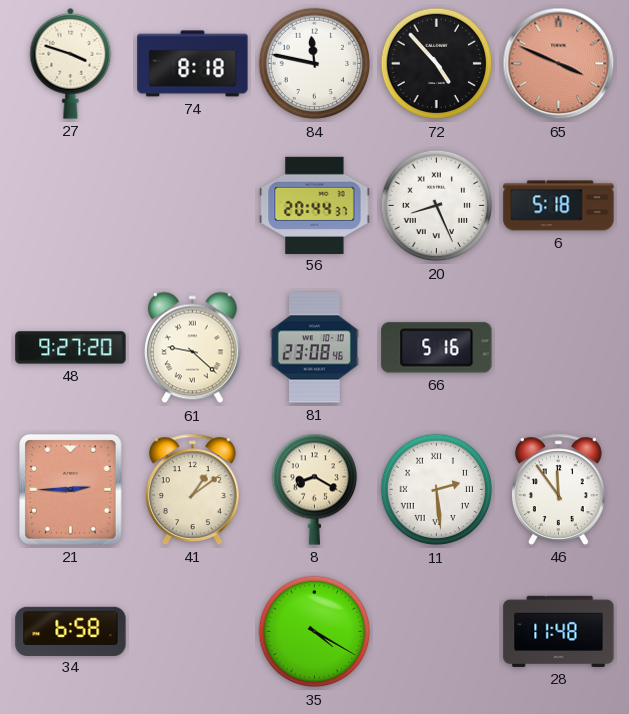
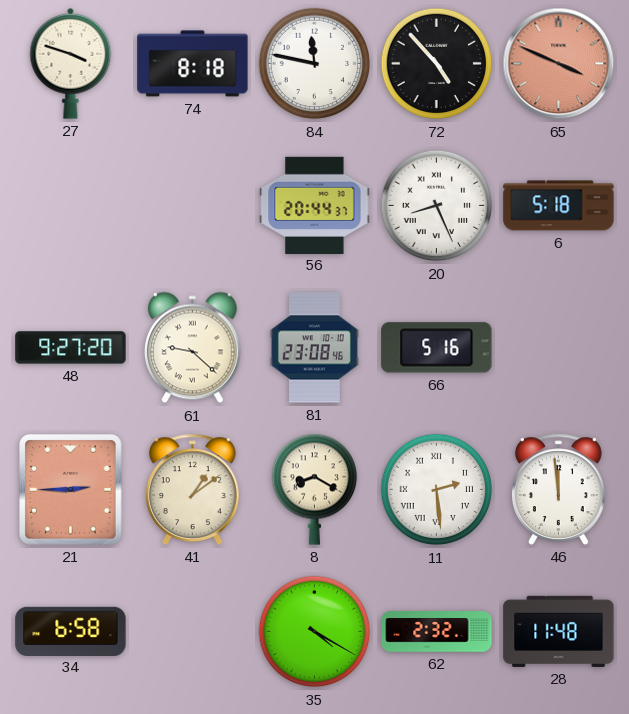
46: 11:54 -> 11:59 (559, 489)
62: none -> 2:32 (437, 632)
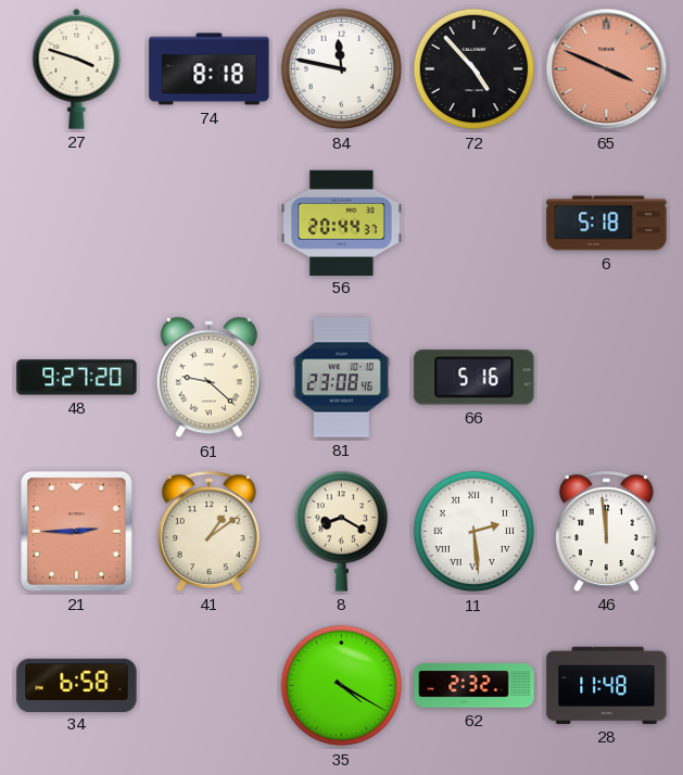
20: 8:26 -> none (437, 206)
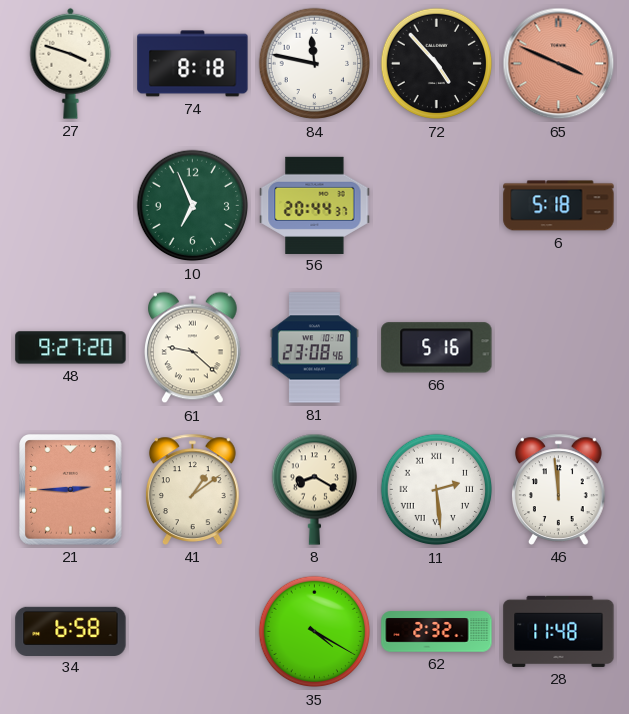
10: none -> 6:56 (193, 206)
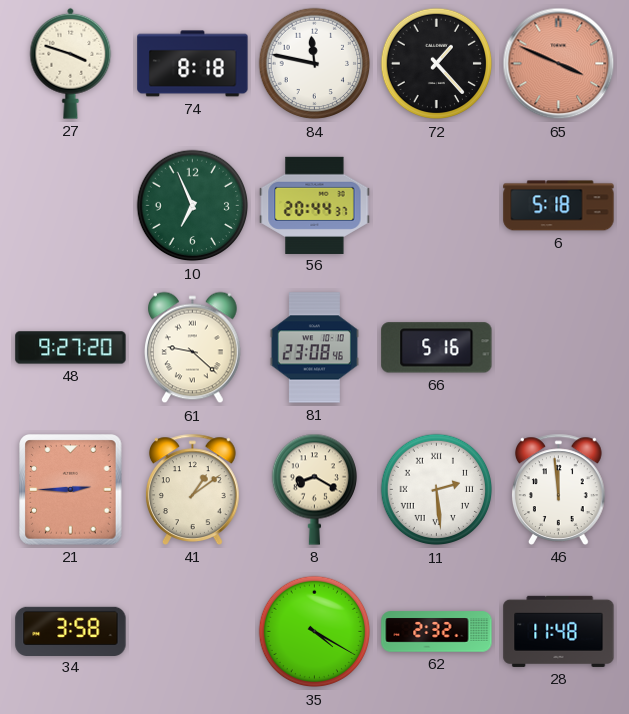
72: 4:53 -> 1:23 (437, 64)
34: 6:58 -> 3:58 (71, 631)
